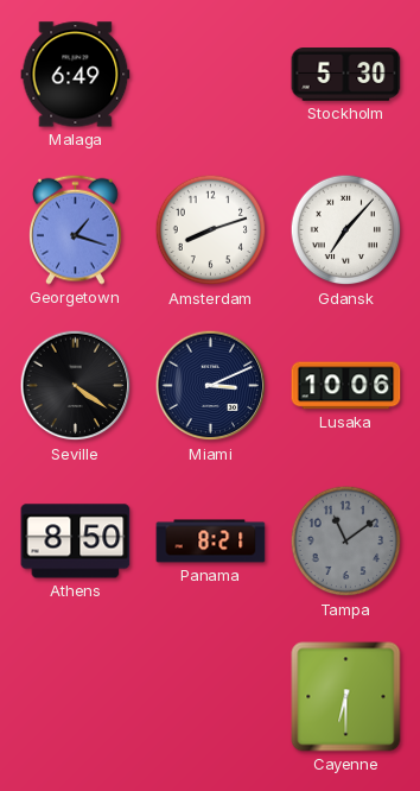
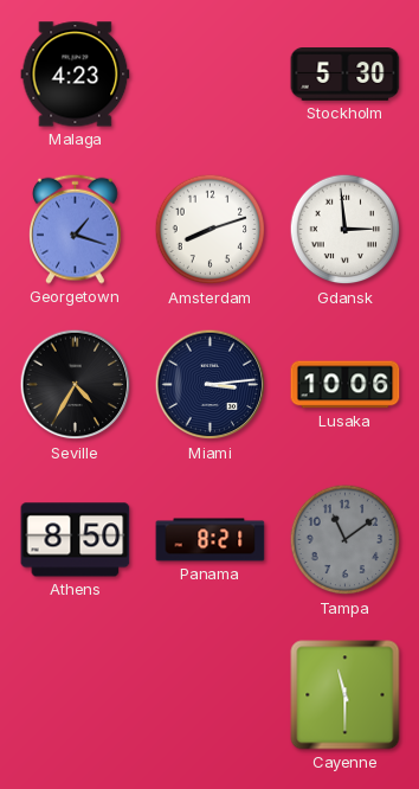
Malaga: 6:49 -> 4:23 (76, 75)
Gdansk: 7:07 -> 2:59 (346, 230)
Seville: 4:21 -> 4:35 (76, 385)
Miami: 3:11 -> 3:14 (211, 385)
Cayenne: 6:30 -> 11:30 (346, 695)
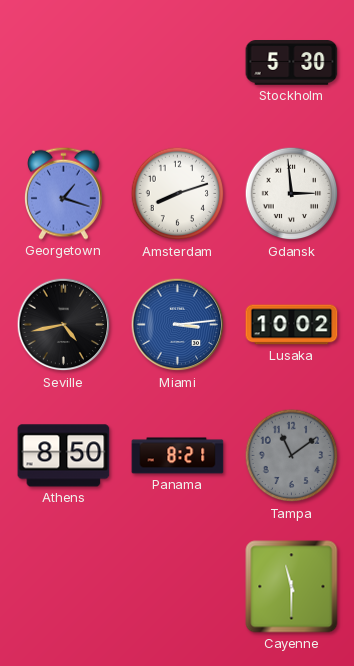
Malaga: 4:23 -> none (76, 75)
Seville: 4:35 -> 4:43 (64, 325)
Miami dial: navy -> blue (178, 325)
Lusaka: 10:06 -> 10:02 (292, 325)
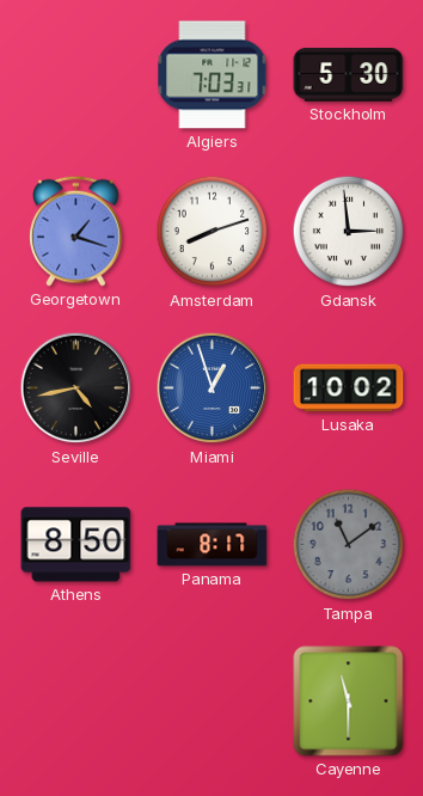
Algiers: none -> 7:03 (213, 75)
Miami: 3:14 -> 12:57 (213, 388)
Panama: 8:21 -> 8:17 (213, 545)
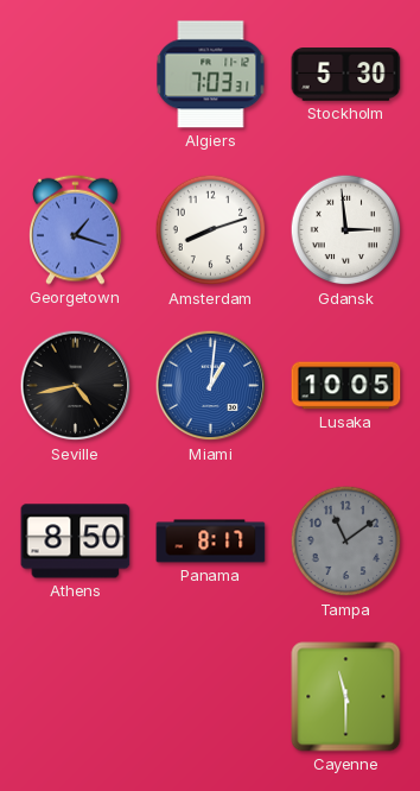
Miami: 12:57 -> 1:01 (211, 386)
Lusaka: 10:02 -> 10:05 (346, 386)
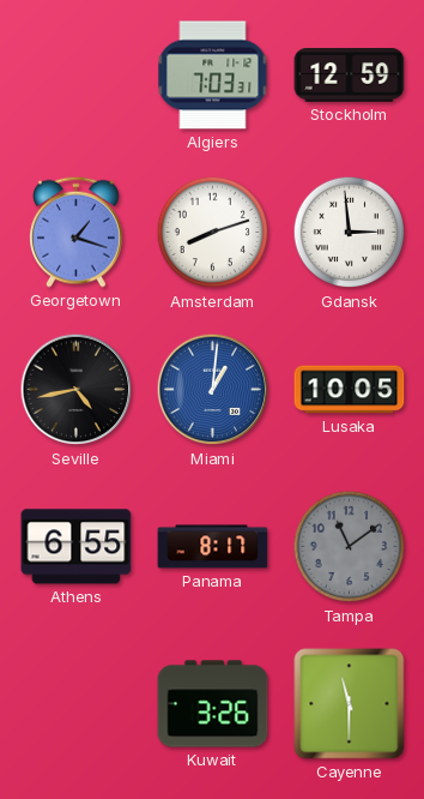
Stockholm: 5:30 -> 12:59 (350, 76)
Athens: 8:50 -> 6:55 (77, 547)
Kuwait: none -> 3:26 (213, 704)
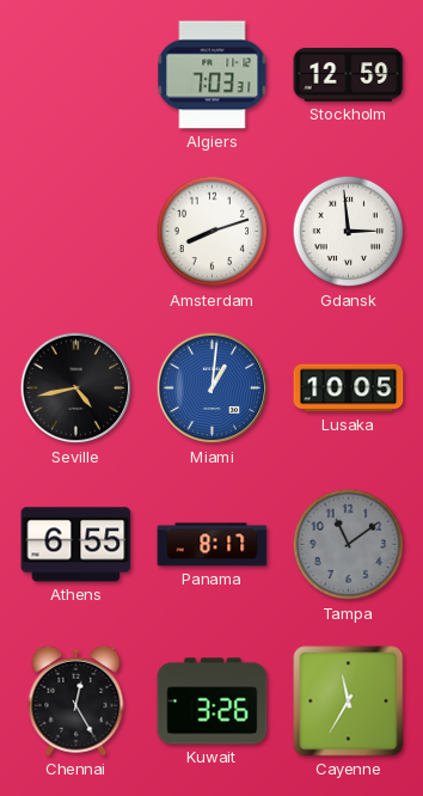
Georgetown: 1:18 -> none (77, 232)
Chennai: none -> 12:25 (76, 700)
Cayenne: 11:30 -> 11:35 (349, 702)
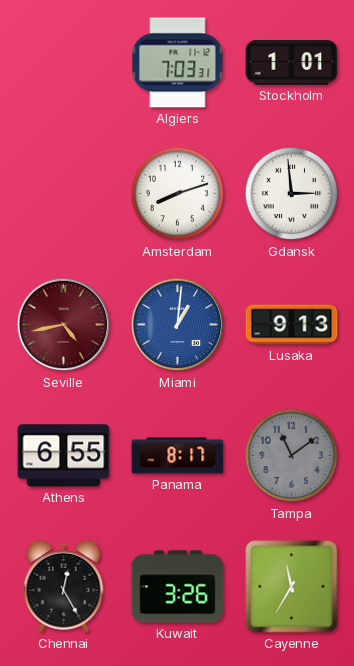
Stockholm: 12:59 -> 1:01 (292, 63)
Seville dial: black -> burgundy (64, 325)
Lusaka: 10:05 -> 9:13 (292, 325)
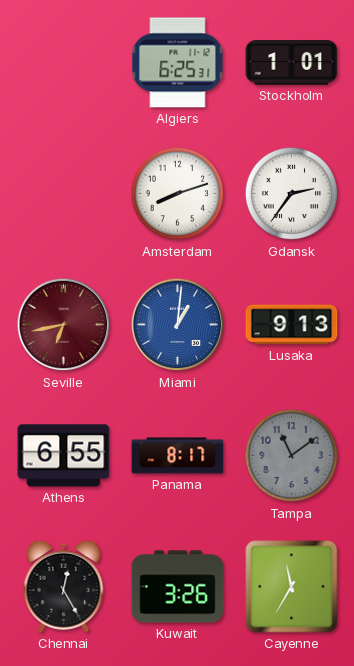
Algiers: 7:03 -> 6:25 (178, 63)
Gdansk: 2:59 -> 2:36 (292, 194)
Seville: 4:43 -> 6:43 (64, 325)
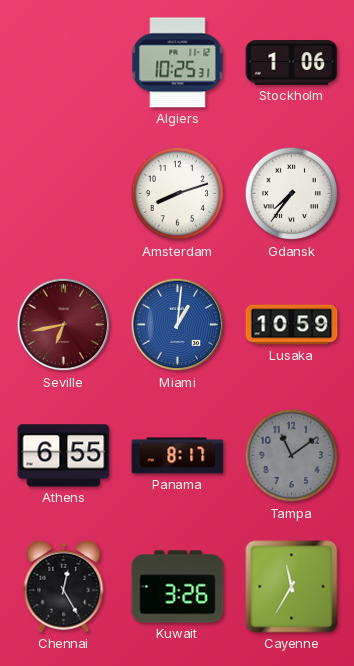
Algiers: 6:25 -> 10:25 (178, 63)
Stockholm: 1:01 -> 1:06 (292, 63)
Gdansk: 2:36 -> 7:36 (292, 194)
Lusaka: 9:13 -> 10:59 (292, 325)
